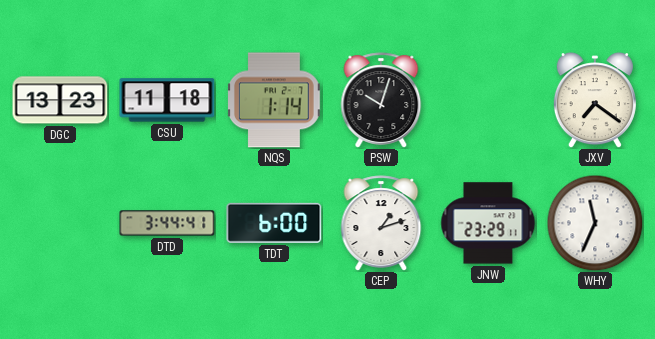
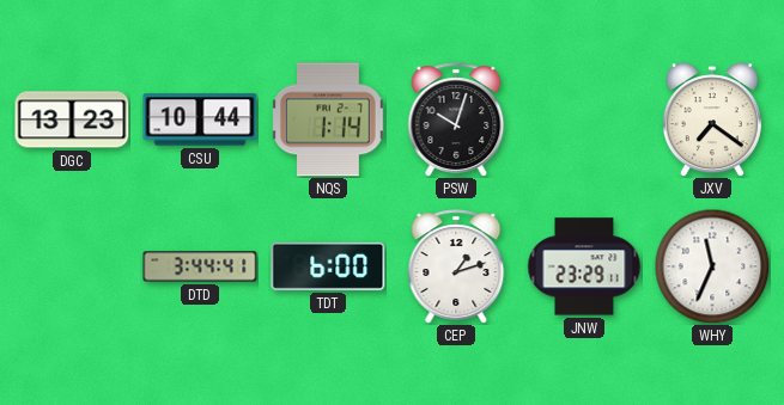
CSU: 11:18 -> 10:44 (200, 119)
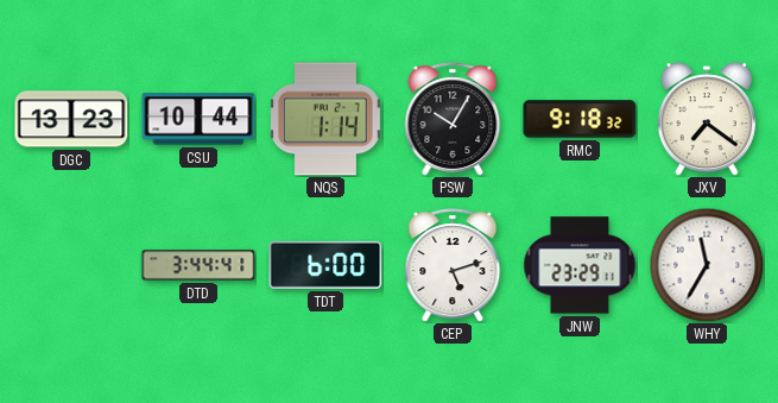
PSW: 10:03 -> 10:05 (453, 119)
RMC: none -> 9:18 (580, 119)
CEP: 1:12 -> 5:12 (453, 265)
WHY: 11:34 -> 11:35 (707, 265)
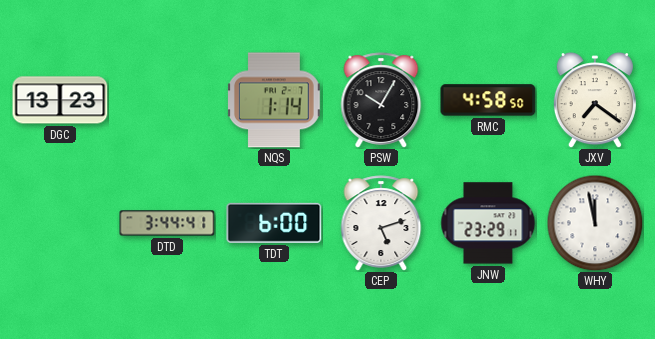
CSU: 10:44 -> none (198, 119)
RMC: 9:18 -> 4:58 (488, 100)
WHY: 11:35 -> 11:58 (595, 223)
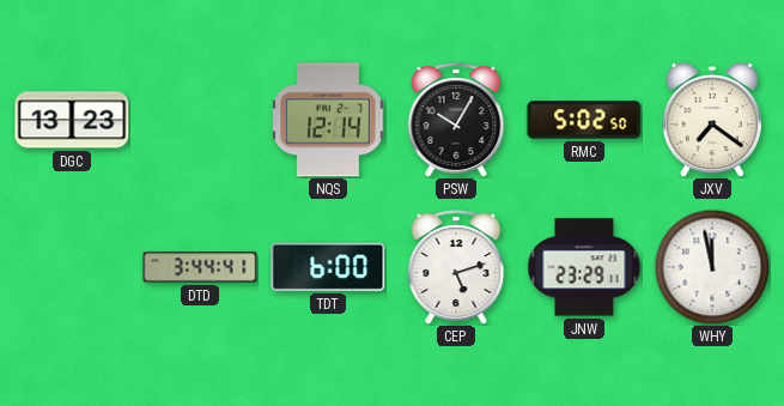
NQS: 1:14 -> 12:14 (329, 120)
RMC: 4:58 -> 5:02 (584, 120)
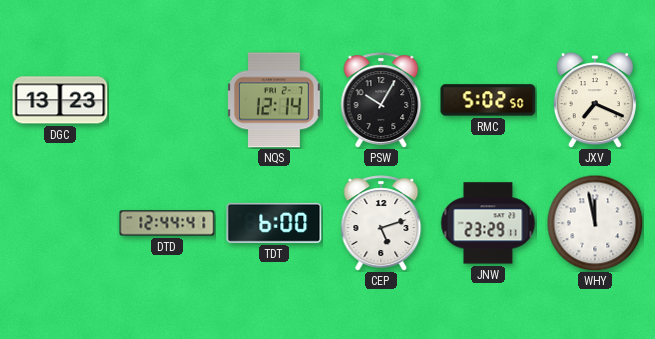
JXV: 7:21 -> 7:19 (595, 100)
DTD: 3:44 -> 12:44 (167, 223)
